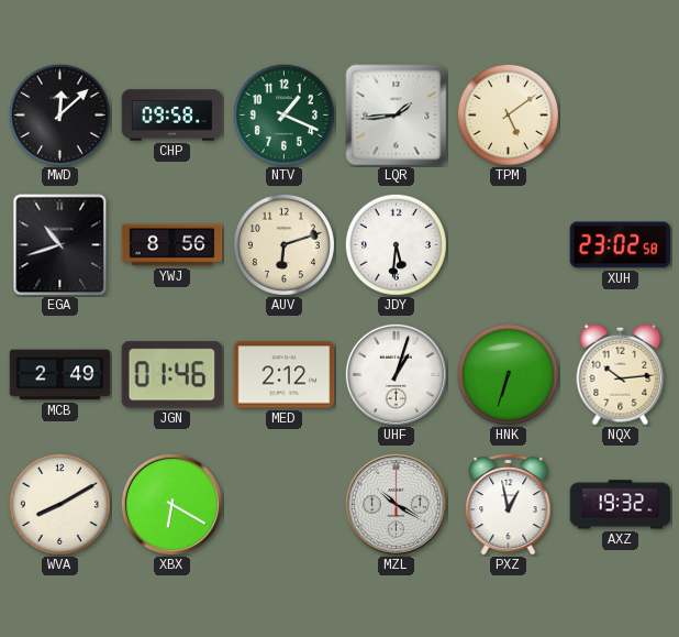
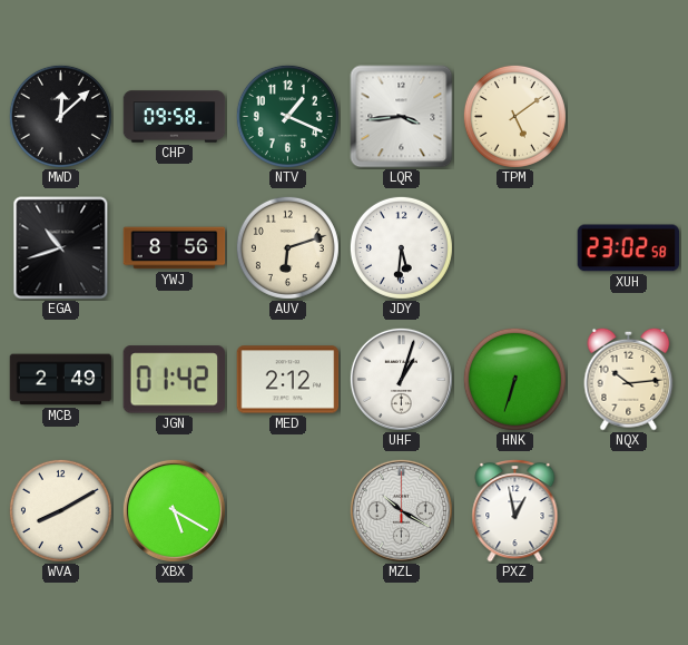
LQR: 1:44 -> 3:44 (402, 117)
JGN: 01:46 -> 01:42 (174, 380)
XBX: 6:20 -> 5:20 (174, 510)
AXZ: 19:32 -> none (621, 505)
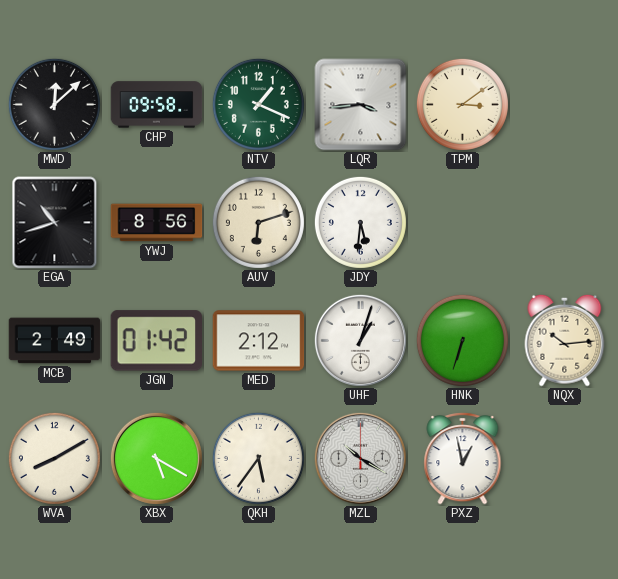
TPM: 5:09 -> 3:09 (462, 104)
XUH: 23:02 -> none (629, 248)
QKH: none -> 5:36 (258, 458)
